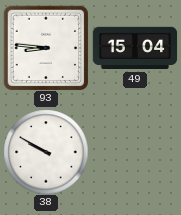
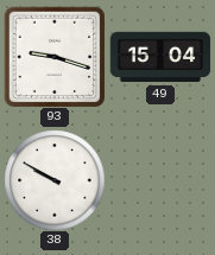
93: 8:46 -> 9:18 (55, 57)
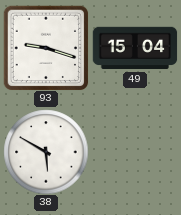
38: 9:50 -> 5:50 (46, 152)
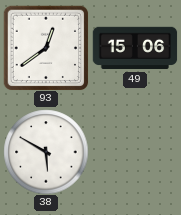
93: 9:18 -> 12:39 (46, 48)
49: 15:04 -> 15:06 (135, 48)
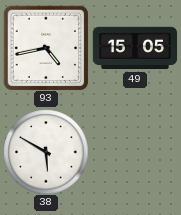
93: 12:39 -> 4:43 (46, 48)
49: 15:06 -> 15:05 (135, 48)
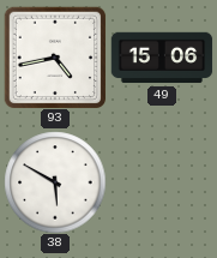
49: 15:05 -> 15:06 (162, 58)
